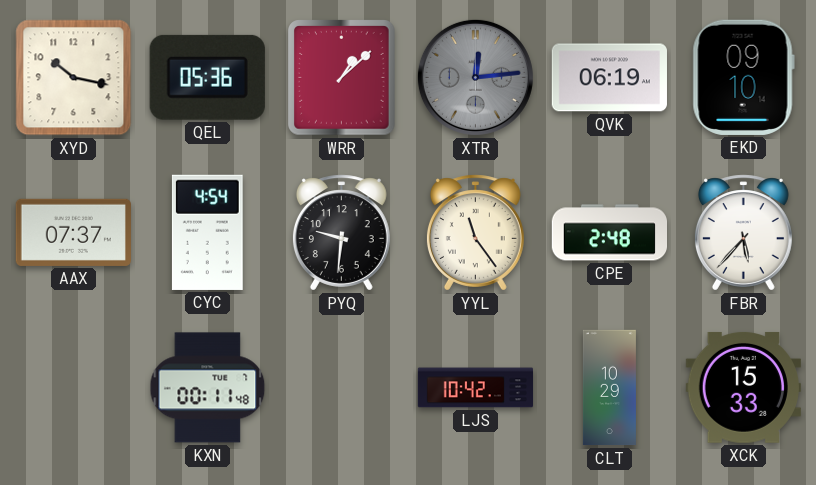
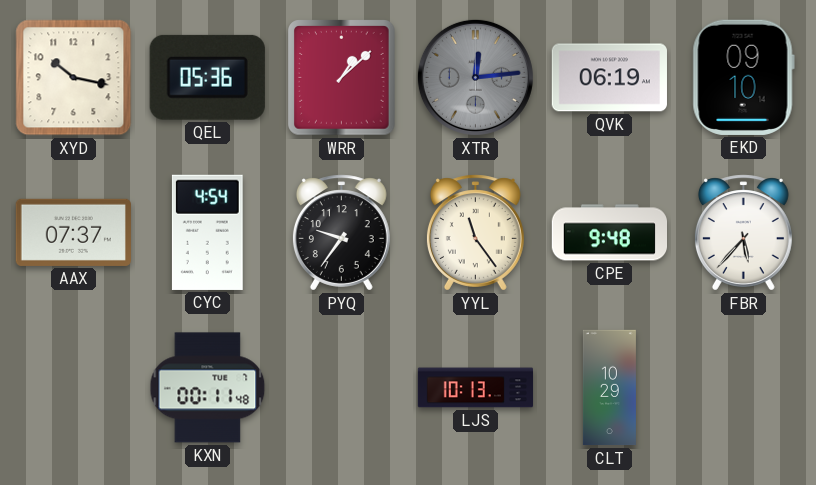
PYQ: 9:31 -> 9:36 (341, 233)
CPE: 2:48 -> 9:48 (609, 233)
LJS: 10:42 -> 10:13 (476, 388)
XCK: 15:33 -> none (743, 387)
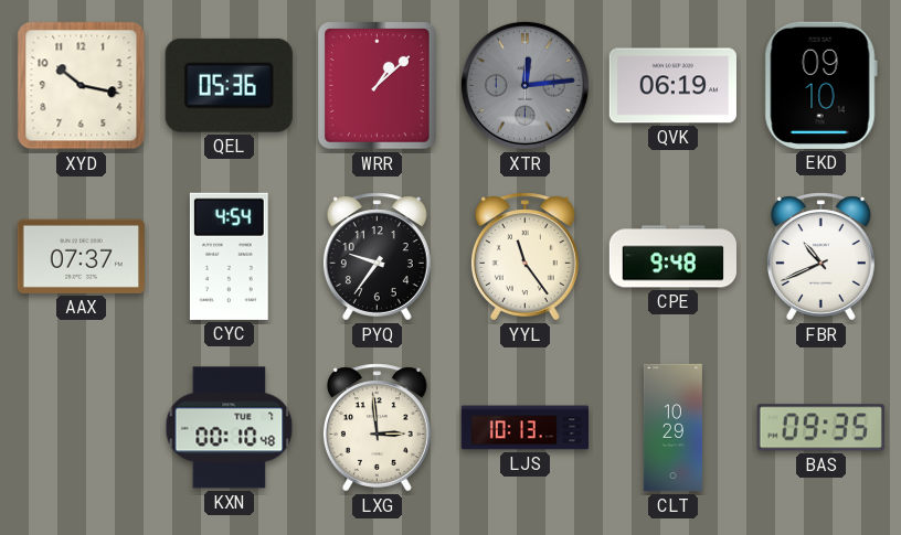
FBR: 5:37 -> 10:41 (820, 257)
KXN: 00:11 -> 00:10 (230, 428)
LXG: none -> 2:59 (377, 428)
BAS: none -> 09:35 (820, 428)
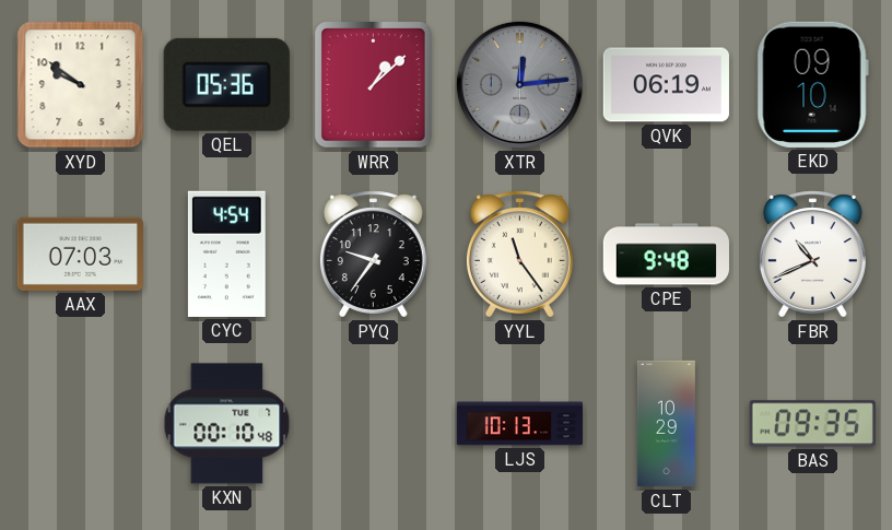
XYD: 10:17 -> 9:51 (81, 85)
AAX: 07:37 -> 07:03 (80, 254)
LXG: 2:59 -> none (377, 428)
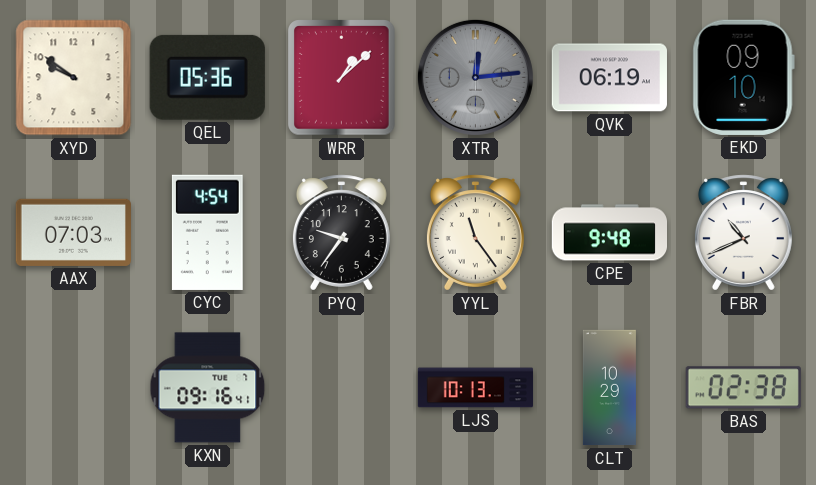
KXN: 00:10 -> 09:16 (208, 388)
BAS: 09:35 -> 02:38 (743, 388)
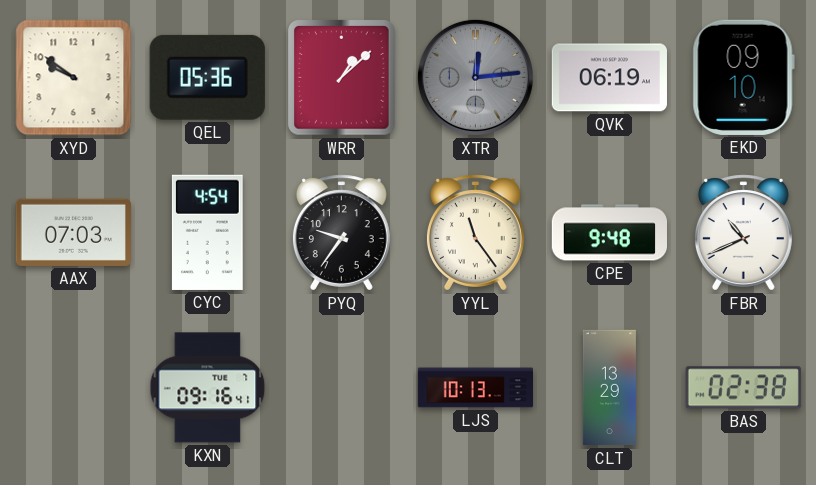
CLT: 10:29 -> 13:29 (609, 388)
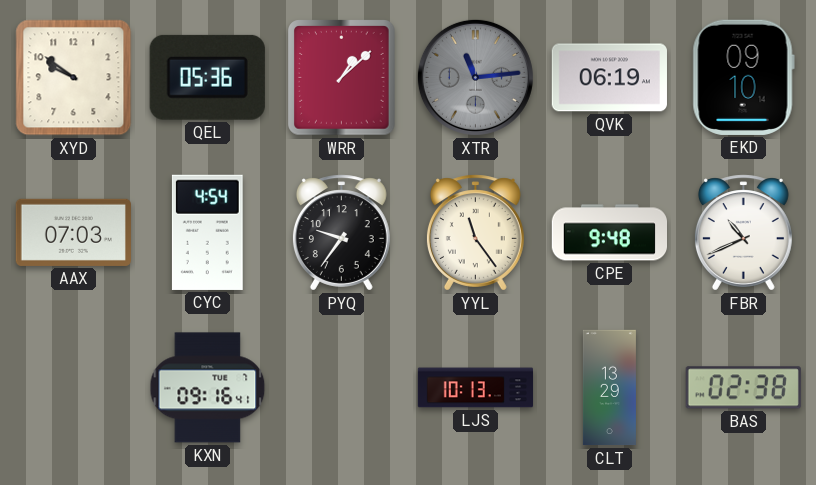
XTR: 12:14 -> 11:14 (475, 77)
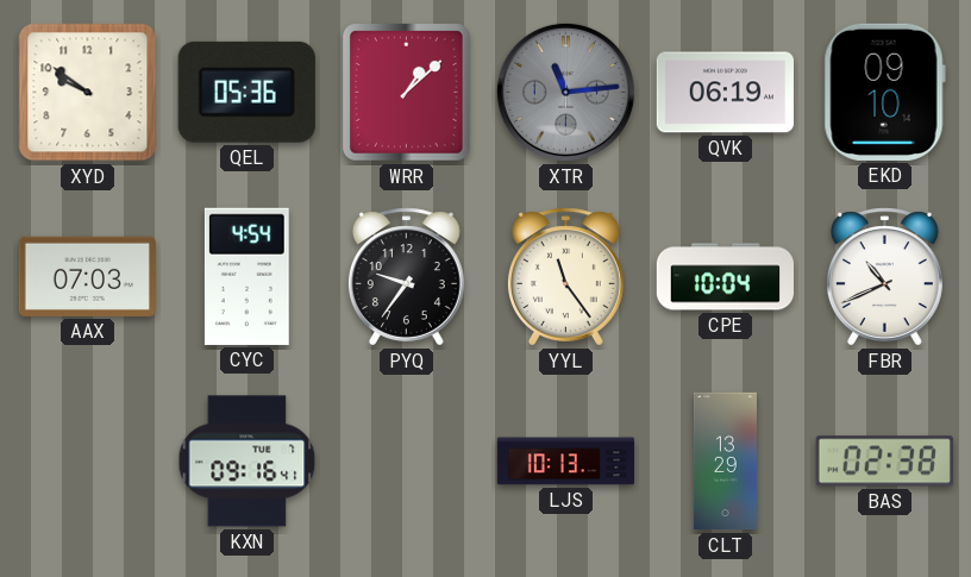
CPE: 9:48 -> 10:04 (725, 277)
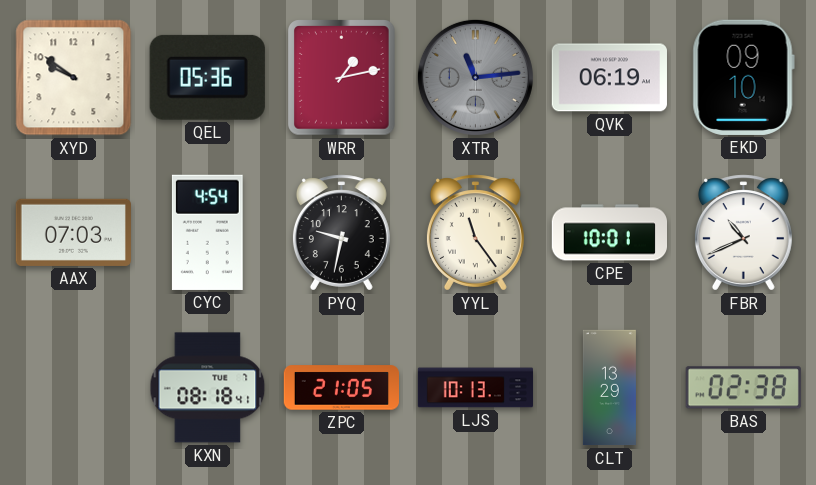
WRR: 1:08 -> 1:13 (342, 78)
PYQ: 9:36 -> 9:32 (341, 233)
CPE: 10:04 -> 10:01 (609, 233)
KXN: 09:16 -> 08:18 (208, 388)
ZPC: none -> 21:05 (341, 388)
